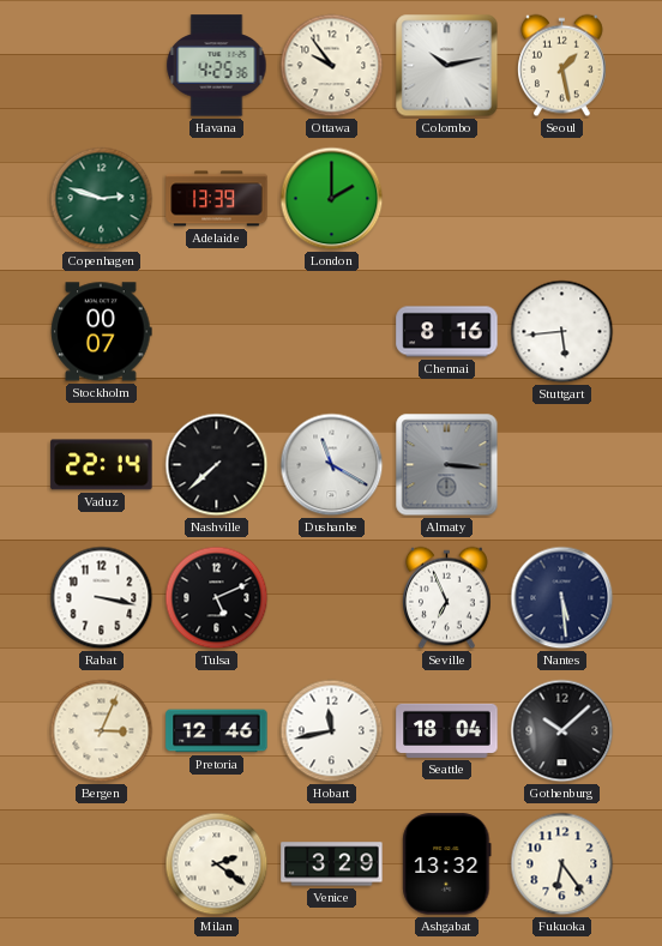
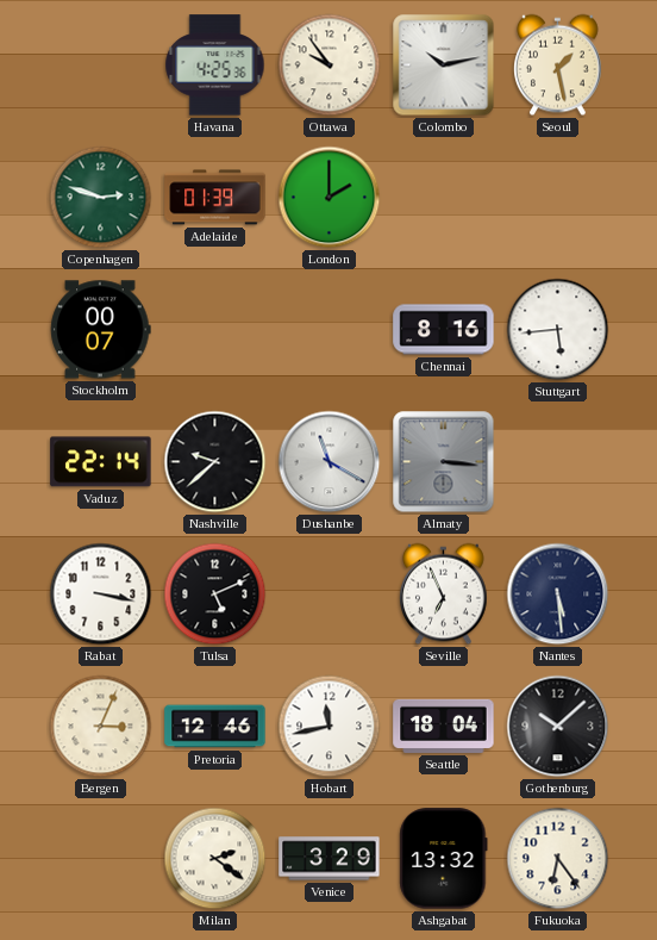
Adelaide: 13:39 -> 01:39 (215, 198)
Nashville: 7:38 -> 9:38 (215, 462)
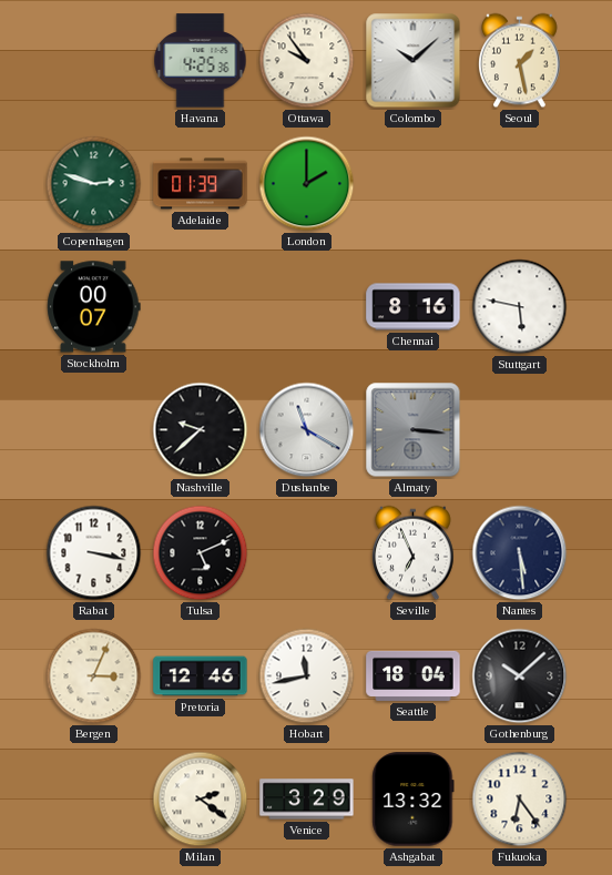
Colombo: 10:13 -> 10:08 (414, 61)
Stuttgart: 5:44 -> 5:47 (520, 307)
Vaduz: 22:14 -> none (101, 462)
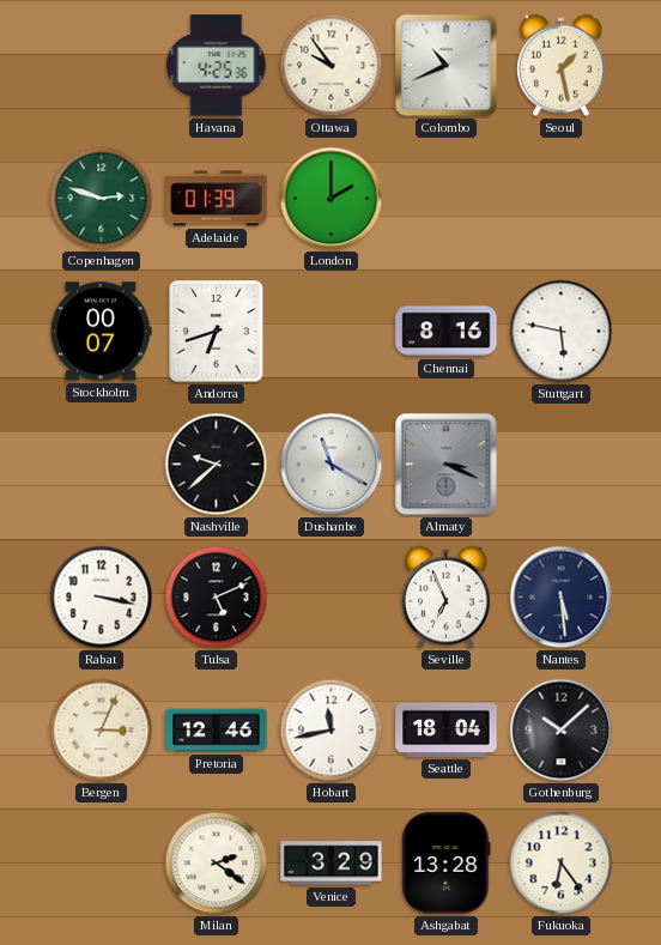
Colombo: 10:08 -> 10:41 (447, 66)
Andorra: none -> 6:42 (217, 332)
Almaty: 3:16 -> 3:19 (447, 465)
Ashgabat: 13:32 -> 13:28 (447, 864)
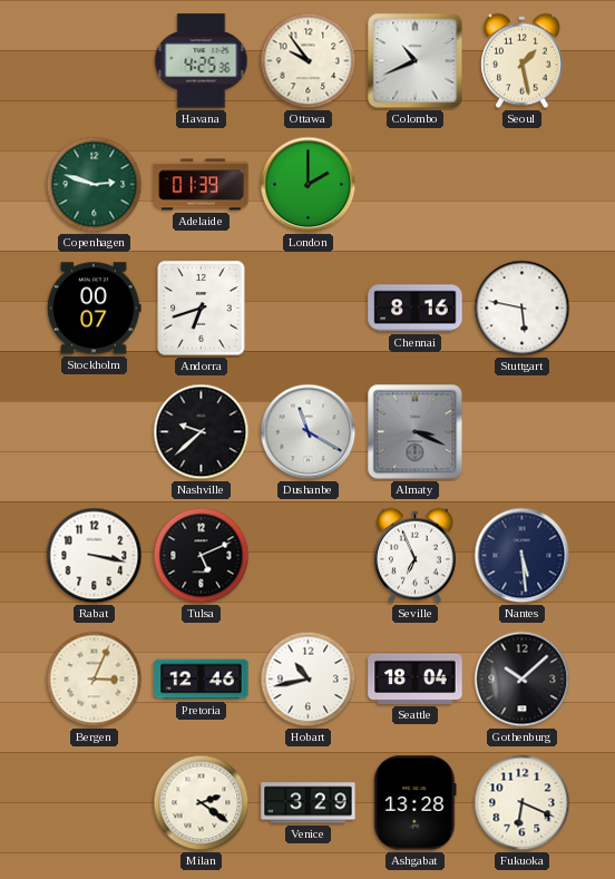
Hobart: 11:43 -> 10:43 (309, 680)
Fukuoka: 6:24 -> 6:19 (523, 803)
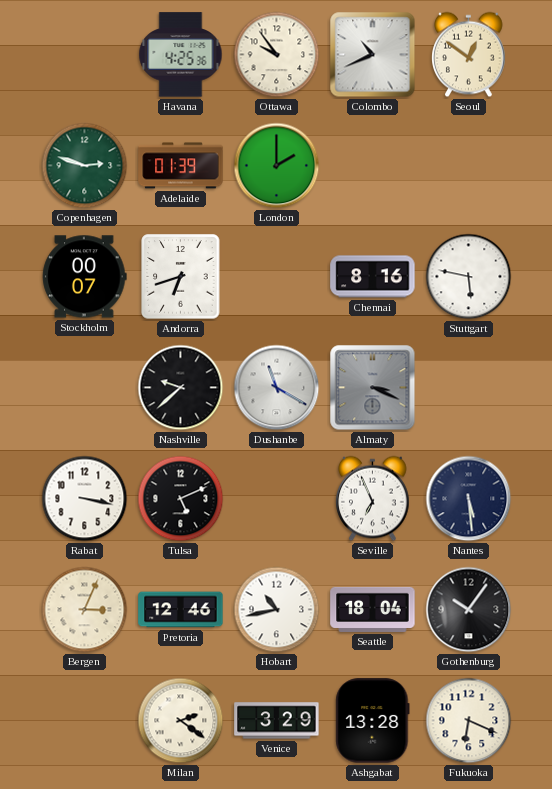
Seoul: 1:28 -> 12:51 (469, 55)
Gothenburg: 10:08 -> 10:06 (469, 610)
